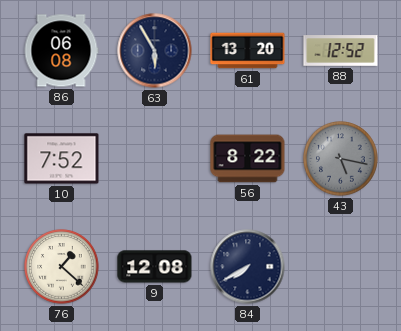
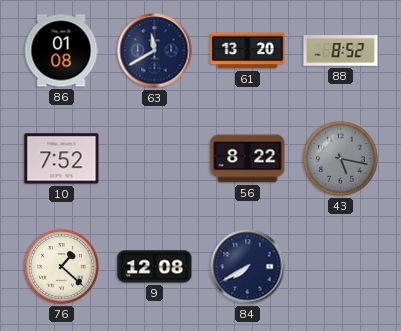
86: 06:08 -> 01:08 (61, 51)
63: 5:55 -> 11:40 (155, 51)
88: 12:52 -> 8:52 (341, 51)
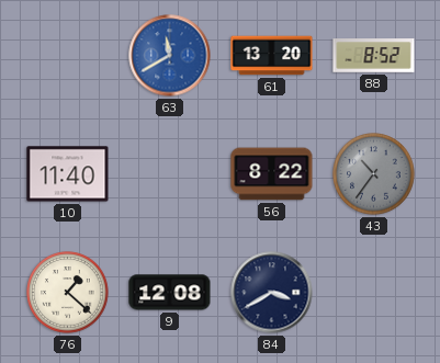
86: 01:08 -> none (61, 51)
63 dial: navy -> blue (170, 56)
10: 7:52 -> 11:40 (68, 174)
43: 5:17 -> 10:36 (374, 174)
84: 7:40 -> 3:40 (272, 293)
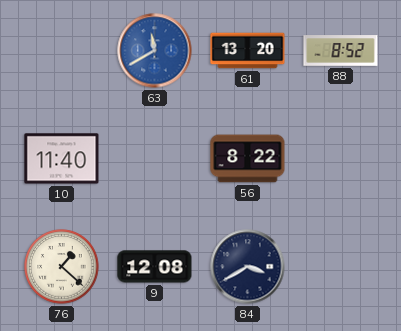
43: 10:36 -> none (374, 174)
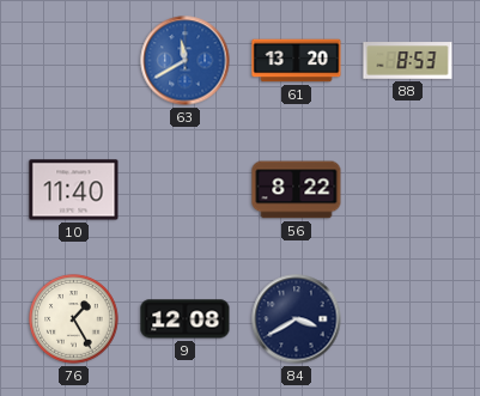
88: 8:52 -> 8:53 (408, 61)
76: 1:22 -> 1:25 (74, 319)
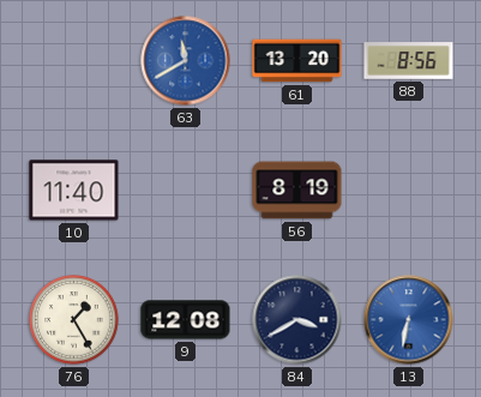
88: 8:53 -> 8:56 (409, 61)
56: 8:22 -> 8:19 (297, 191)
13: none -> 6:32 (409, 320)
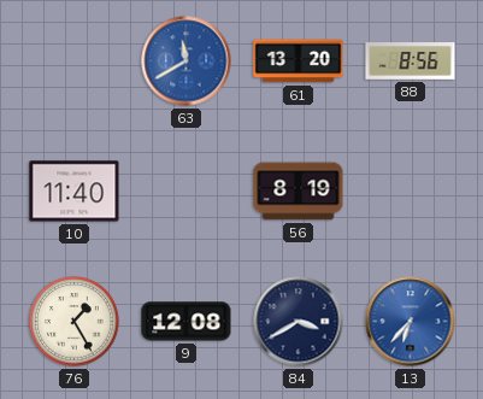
13: 6:32 -> 6:37 (411, 322)
